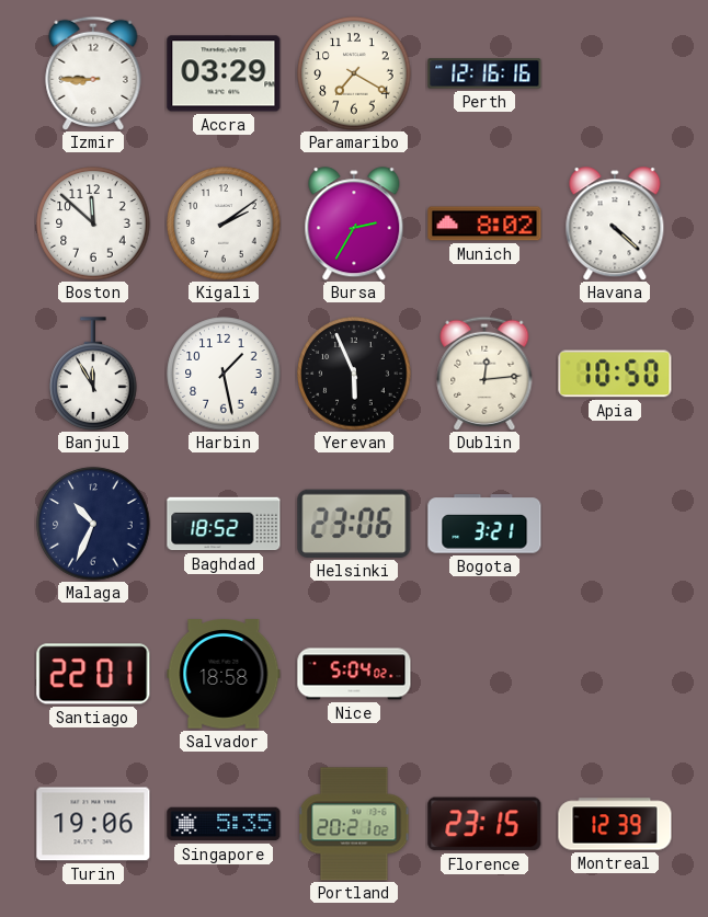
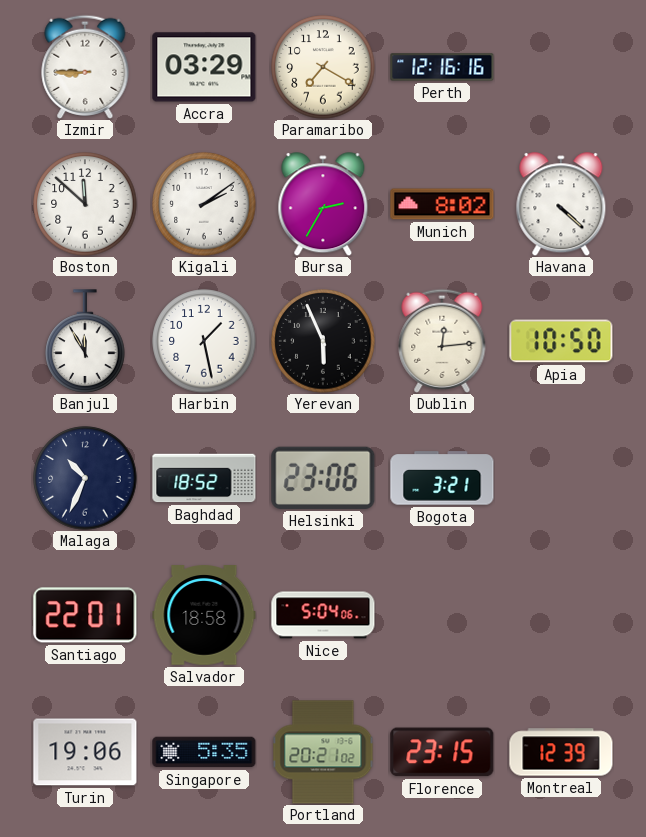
Nice: 5:04:02 -> 5:04:06 (323, 615)
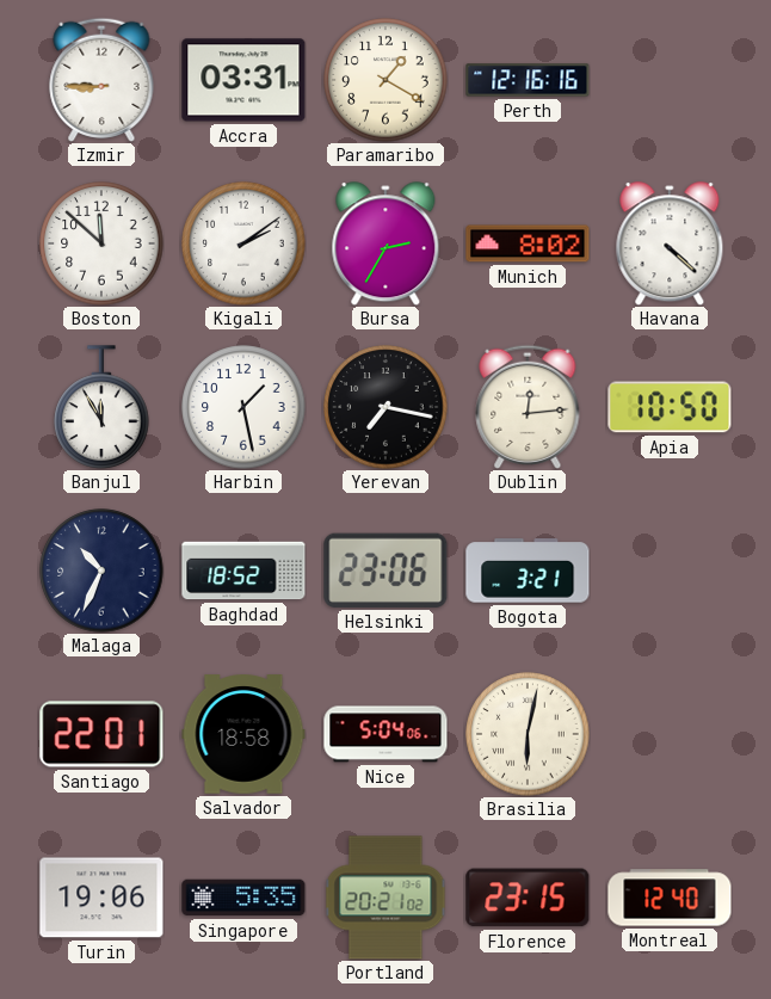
Accra: 03:29 -> 03:31 (243, 80)
Paramaribo: 7:20 -> 1:20 (385, 80)
Yerevan: 5:56 -> 7:17 (385, 407)
Brasilia: none -> 6:02 (528, 734)
Montreal: 12:39 -> 12:40 (670, 898)
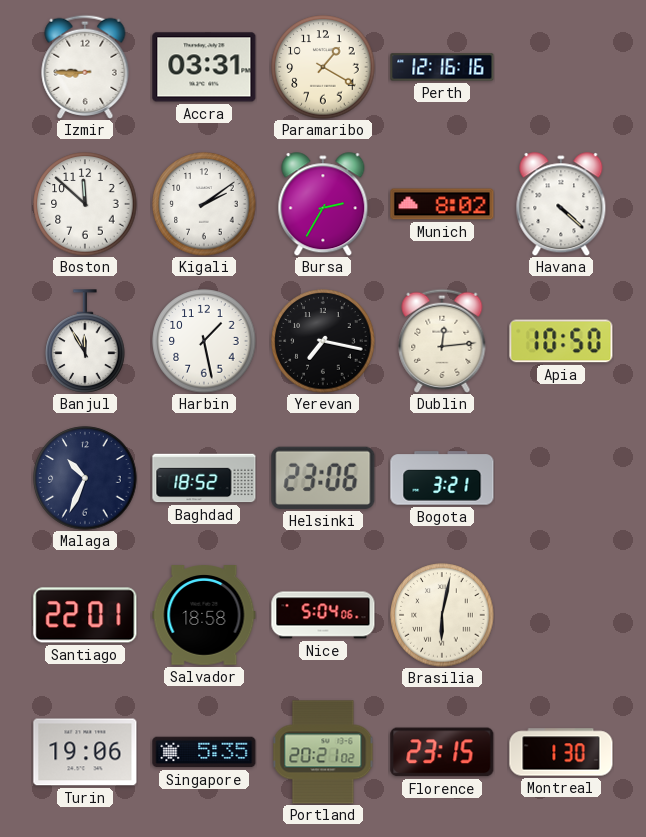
Montreal: 12:40 -> 1:30 (561, 752)
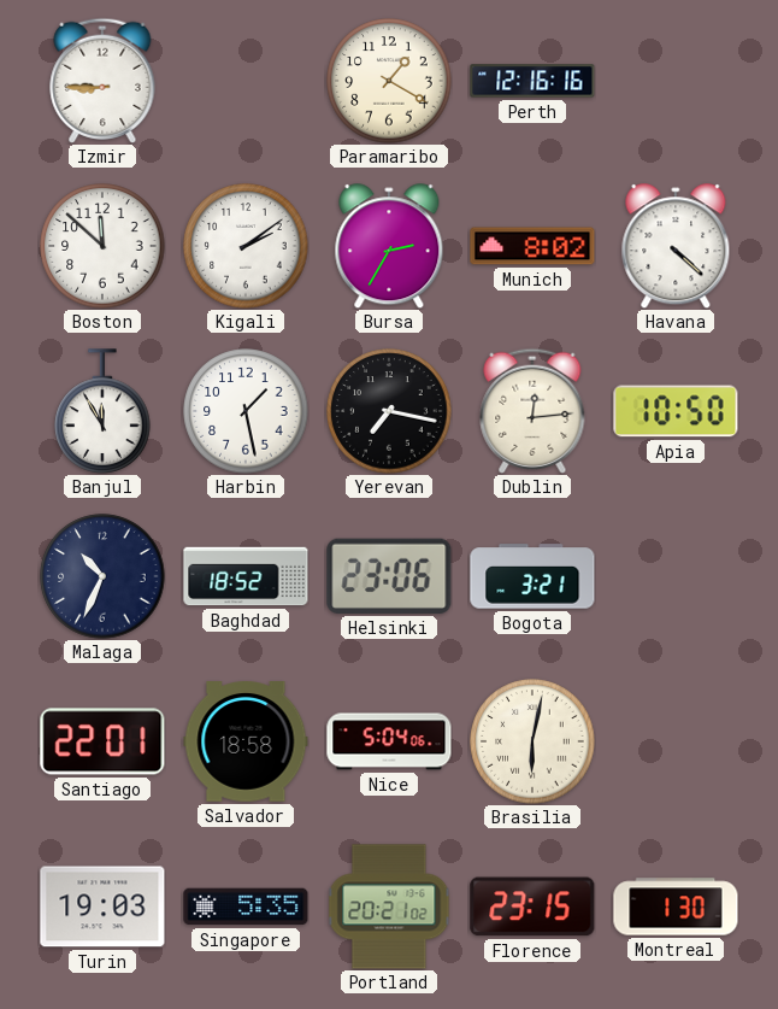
Accra: 03:31 -> none (204, 67)
Turin: 19:06 -> 19:03 (102, 907)
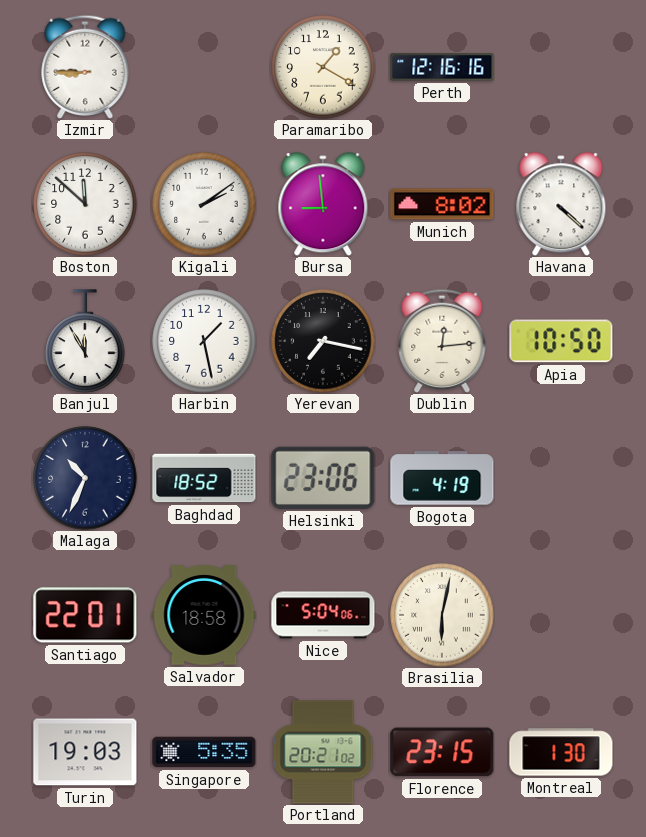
Bursa: 2:35 -> 8:59 (323, 204)
Bogota: 3:21 -> 4:19 (442, 478)
